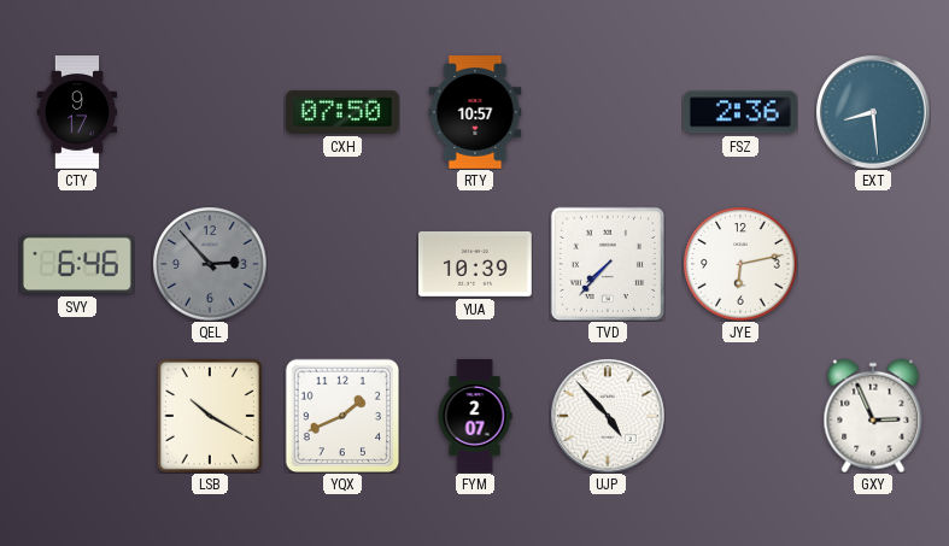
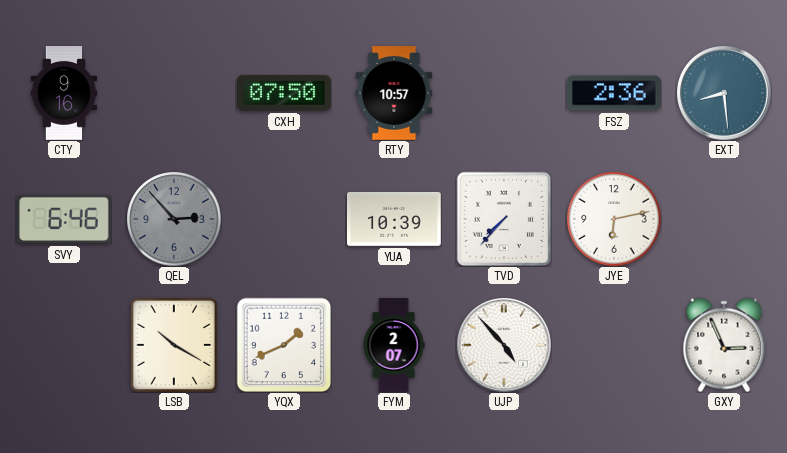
CTY: 9:17 -> 9:16 (64, 93)
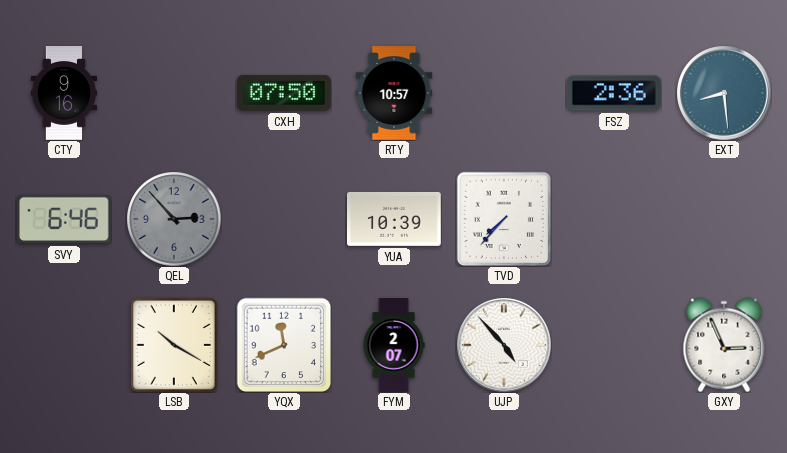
JYE: 6:13 -> none (614, 219)
YQX: 1:41 -> 11:41 (284, 345)
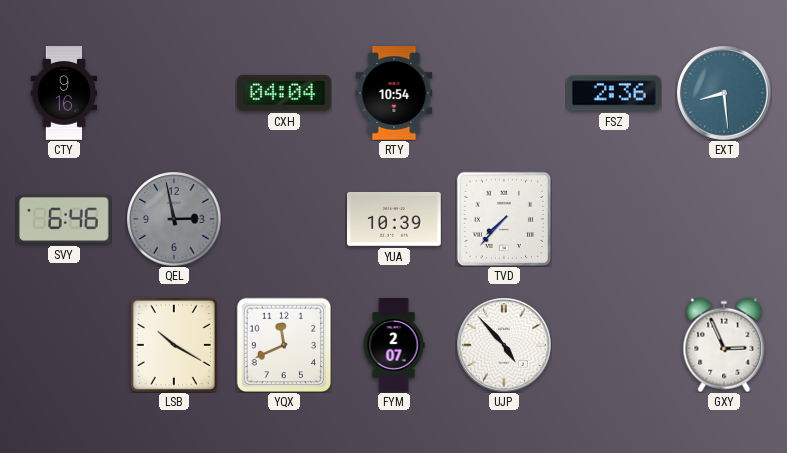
CXH: 07:50 -> 04:04 (284, 93)
RTY: 10:57 -> 10:54 (394, 94)
QEL: 2:53 -> 2:58 (174, 219)
